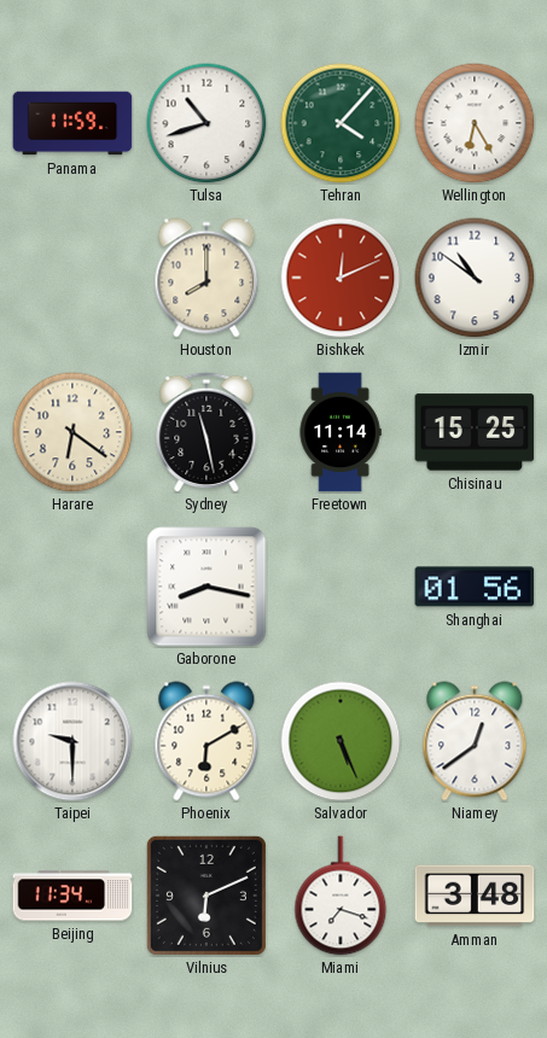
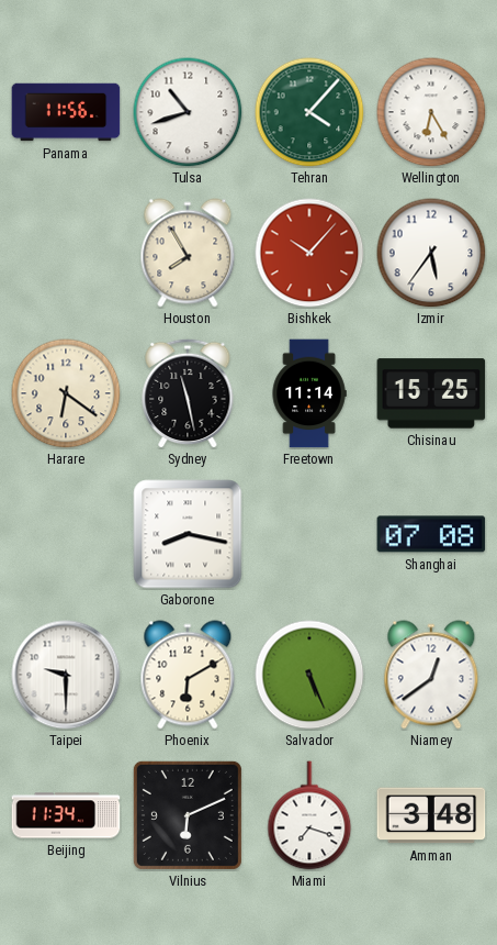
Panama: 11:59 -> 11:56 (66, 112)
Houston: 8:00 -> 7:55 (188, 253)
Bishkek: 12:11 -> 10:07 (309, 253)
Izmir: 10:51 -> 5:36 (431, 253)
Shanghai: 01:56 -> 07:08 (431, 534)
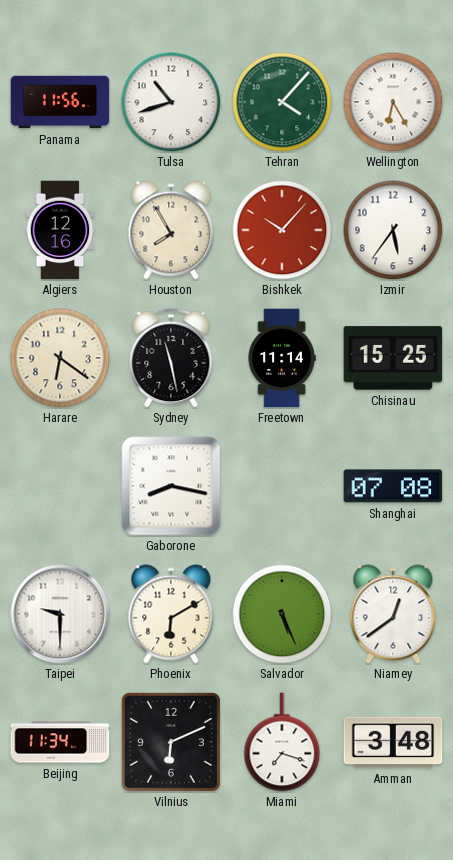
Algiers: none -> 12:16 (60, 230)
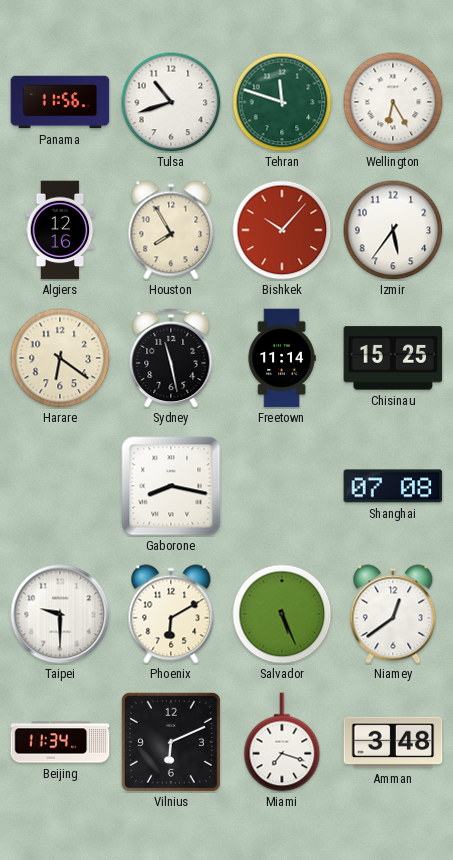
Tehran: 4:07 -> 11:48 (282, 102)
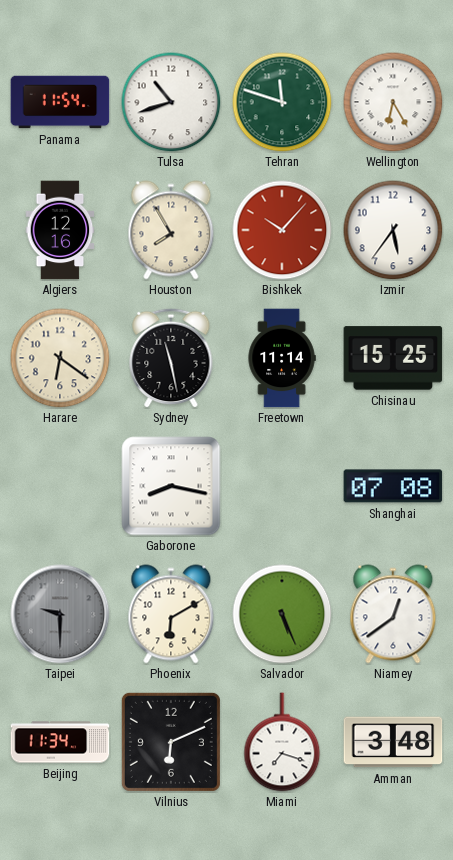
Panama: 11:56 -> 11:54 (60, 102)
Taipei dial: white -> grey (60, 614)
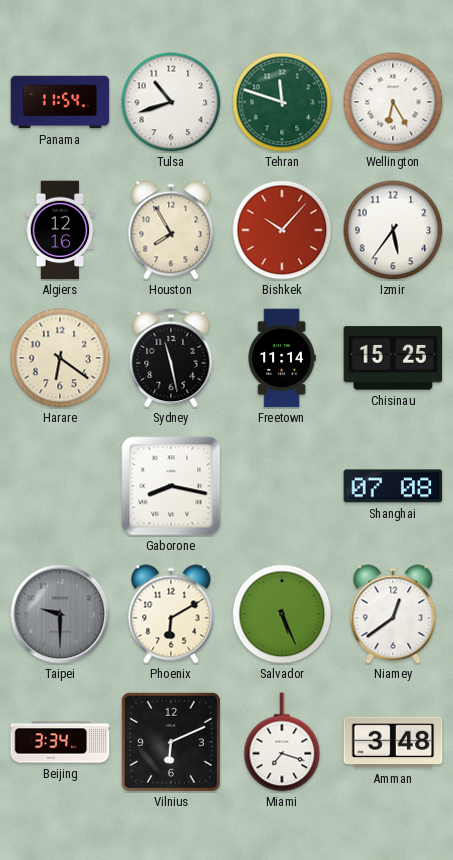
Beijing: 11:34 -> 3:34 (60, 742)
